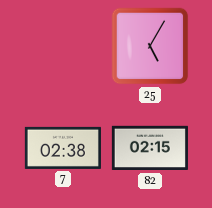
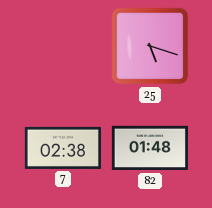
25: 5:05 -> 5:18 (150, 46)
82: 02:15 -> 01:48 (150, 148)
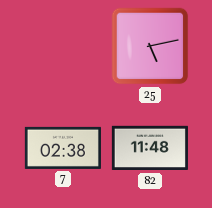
25: 5:18 -> 5:13 (150, 46)
82: 01:48 -> 11:48 (150, 148)
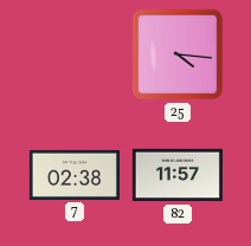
25: 5:13 -> 4:16 (178, 54)
82: 11:48 -> 11:57 (178, 175)
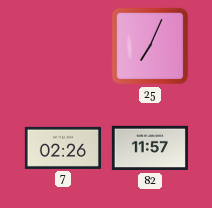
25: 4:16 -> 7:04 (150, 46)
7: 02:38 -> 02:26 (63, 148)
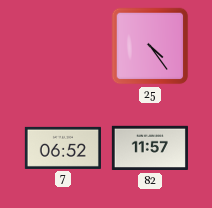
25: 7:04 -> 4:24 (150, 46)
7: 02:26 -> 06:52 (63, 148)
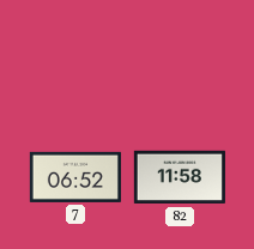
25: 4:24 -> none (150, 46)
82: 11:57 -> 11:58 (180, 177)
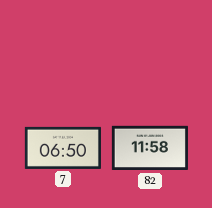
7: 06:52 -> 06:50 (63, 148)
